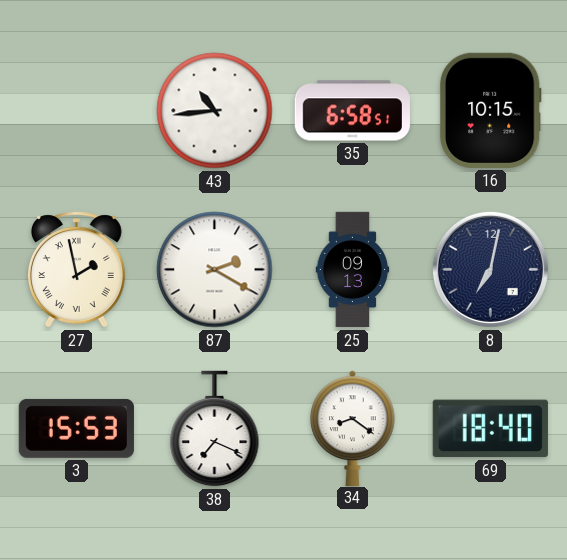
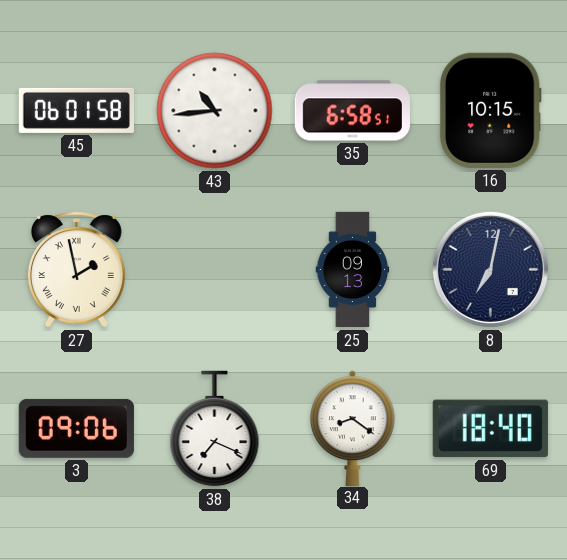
45: none -> 06:01 (76, 110)
87: 2:20 -> none (215, 270)
3: 15:53 -> 09:06 (76, 428)
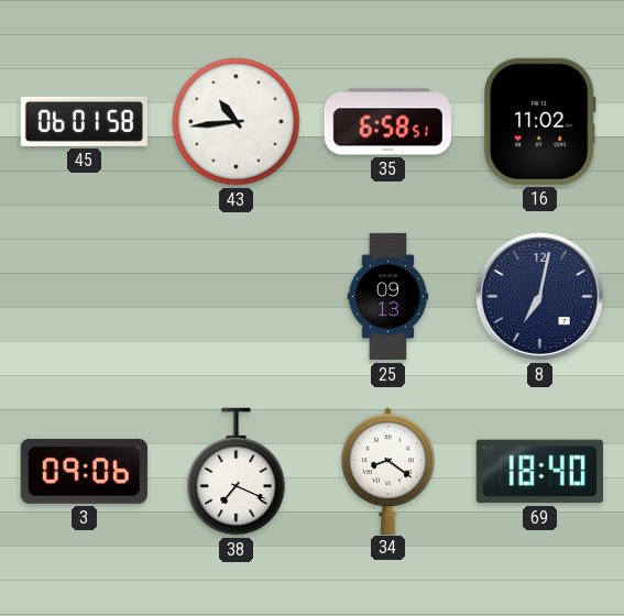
16: 10:15 -> 11:02 (539, 121)
27: 1:58 -> none (76, 270)
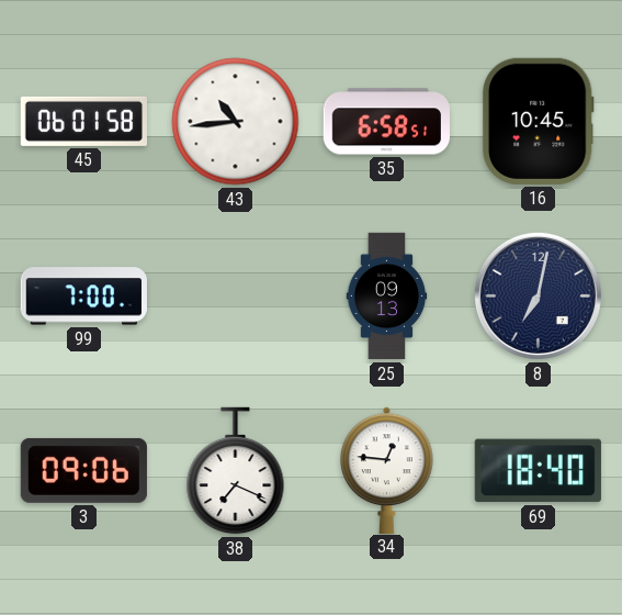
16: 11:02 -> 10:45 (538, 121)
99: none -> 7:00 (83, 297)
34: 8:21 -> 12:46 (387, 470)
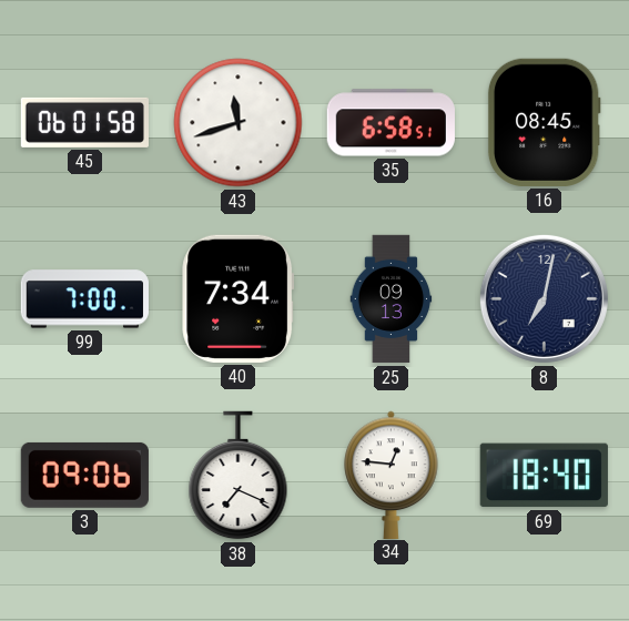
43: 10:44 -> 11:42 (239, 123)
16: 10:45 -> 08:45 (544, 122)
40: none -> 7:34 (239, 298)
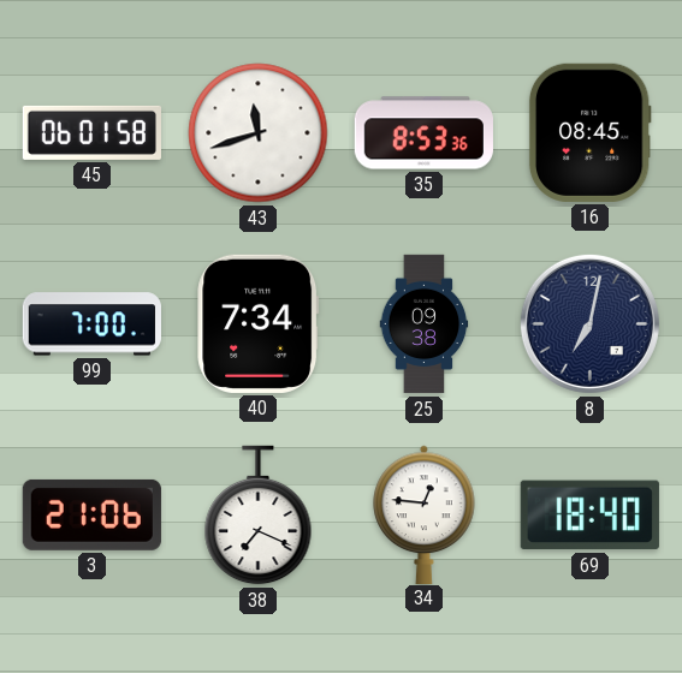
35: 6:58 -> 8:53 (423, 133)
25: 09:13 -> 09:38 (425, 324)
3: 09:06 -> 21:06 (91, 514)
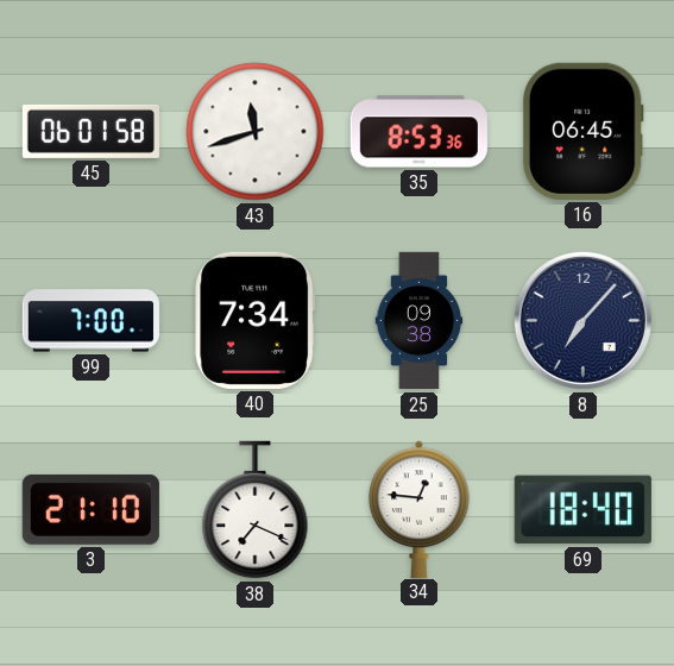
16: 08:45 -> 06:45 (582, 131)
8: 7:02 -> 7:07 (582, 320)
3: 21:06 -> 21:10 (90, 509)
